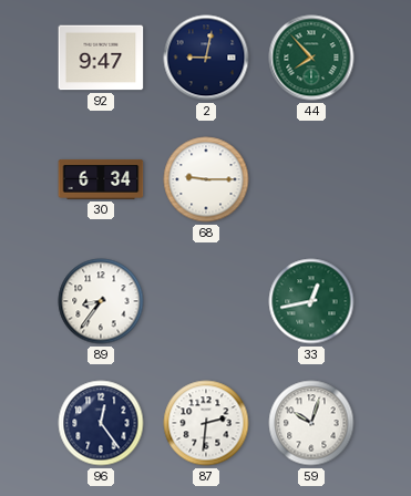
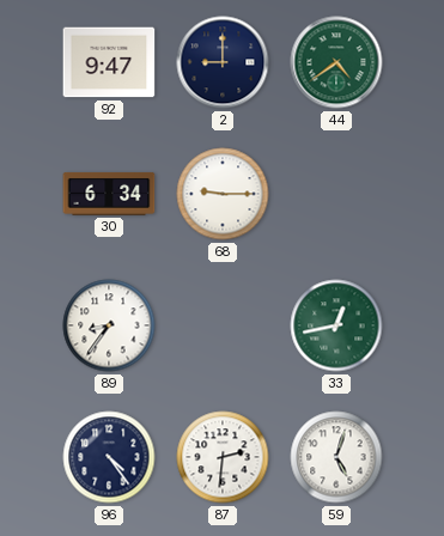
2: 9:02 -> 9:00 (223, 62)
44: 7:53 -> 4:39 (336, 62)
96: 12:24 -> 4:24 (109, 457)
59: 10:03 -> 5:03 (336, 457)
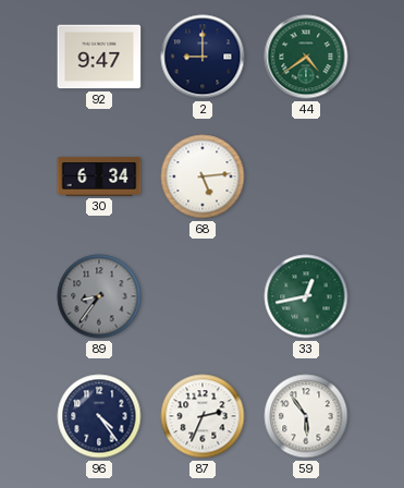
68: 9:15 -> 5:14 (203, 176)
89 dial: white -> grey (99, 296)
87: 2:31 -> 2:34 (203, 416)
59: 5:03 -> 5:54 (306, 416)
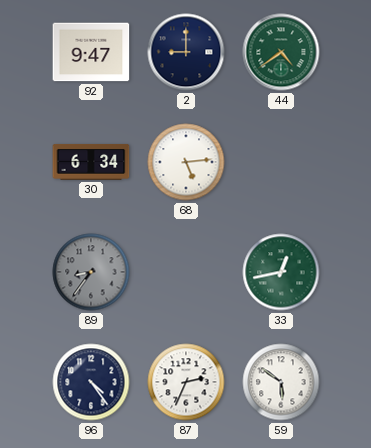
59: 5:54 -> 5:51 (281, 382)
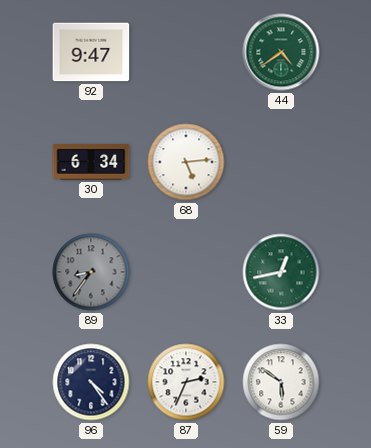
2: 9:00 -> none (186, 52)
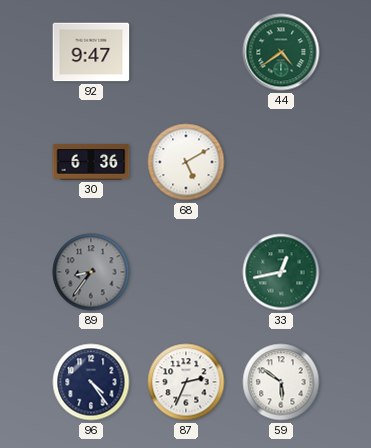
30: 6:34 -> 6:36 (91, 162)
68: 5:14 -> 5:10 (186, 162)
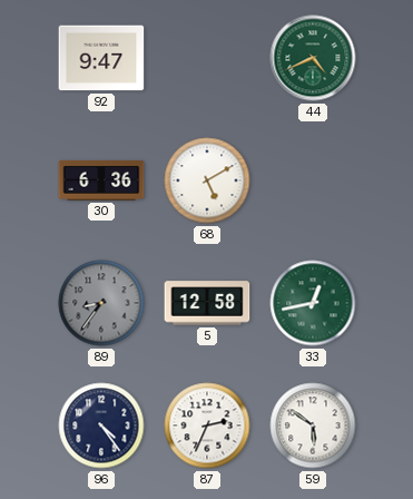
44: 4:39 -> 4:41 (313, 58)
5: none -> 12:58 (207, 303)
